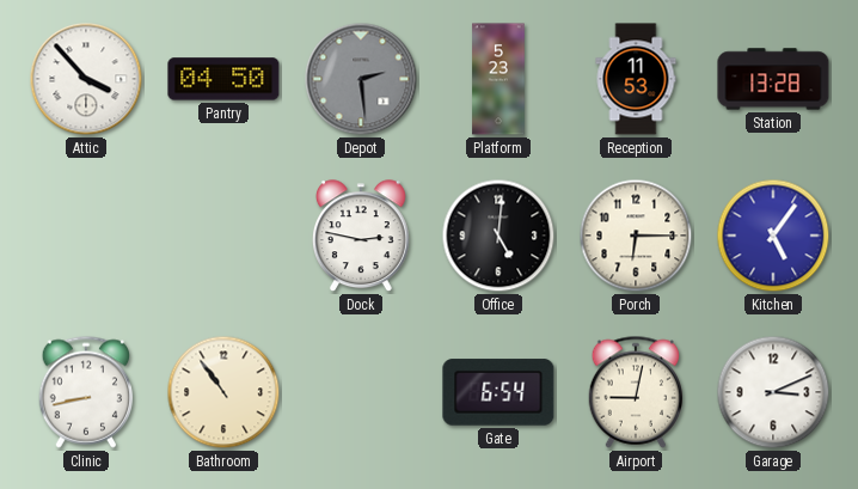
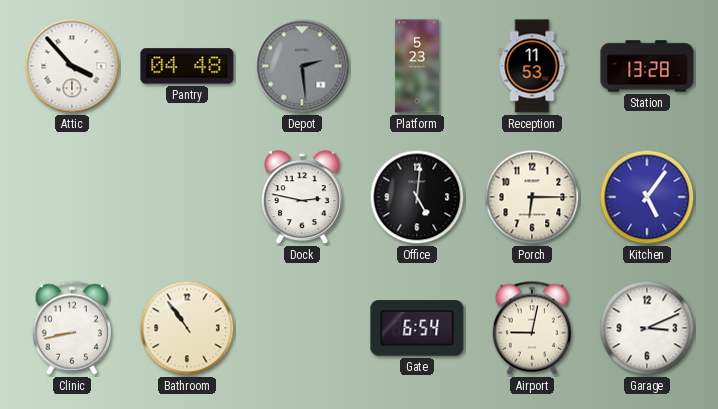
Pantry: 04:50 -> 04:48 (187, 66)
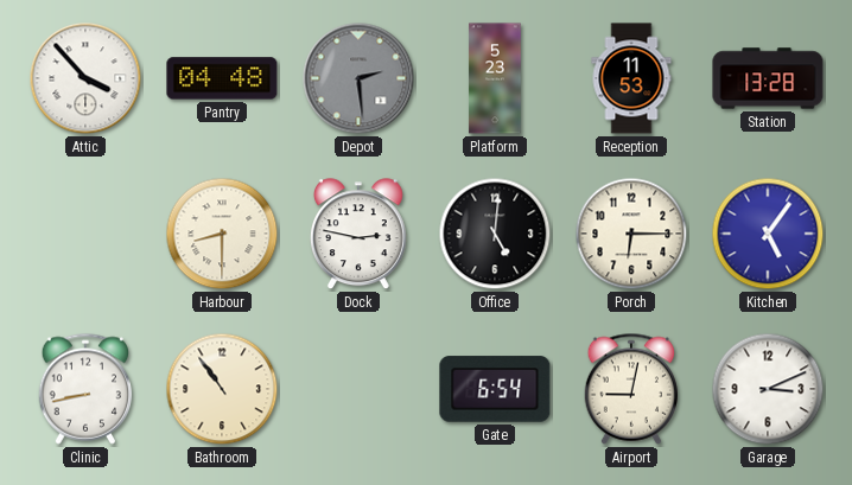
Harbour: none -> 8:30 (222, 234)
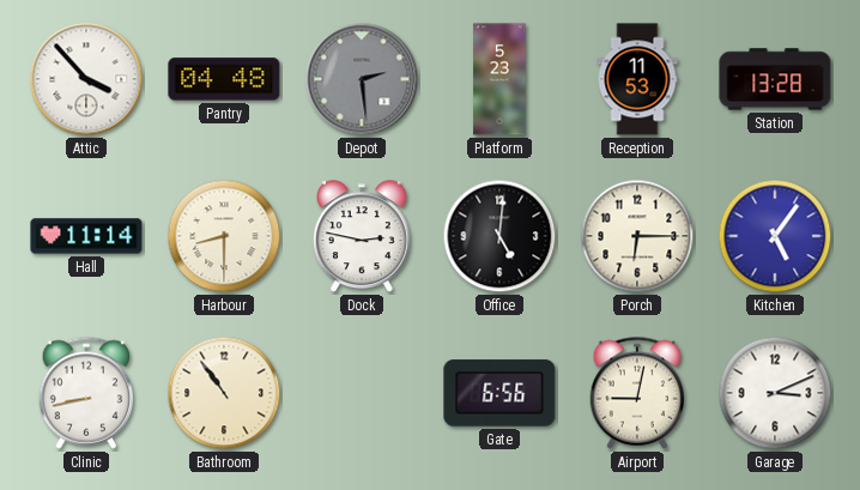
Hall: none -> 11:14 (86, 236)
Gate: 6:54 -> 6:56 (499, 393)
